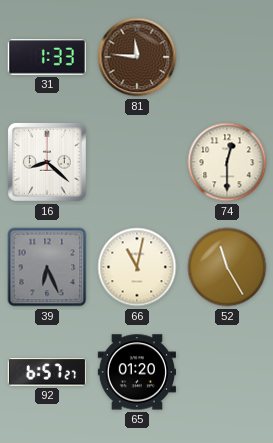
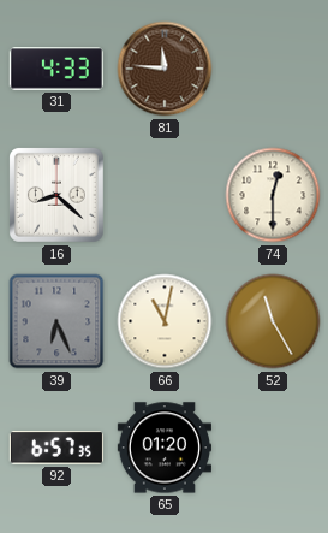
31: 1:33 -> 4:33 (56, 69)
92: 6:57:27 -> 6:57:35 (56, 448)
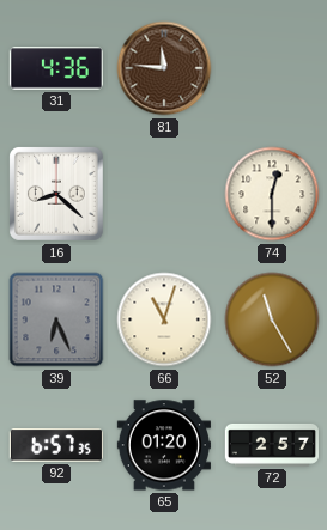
31: 4:33 -> 4:36 (56, 68)
66: 11:02 -> 11:03 (164, 319)
72: none -> 2:57 (271, 445)
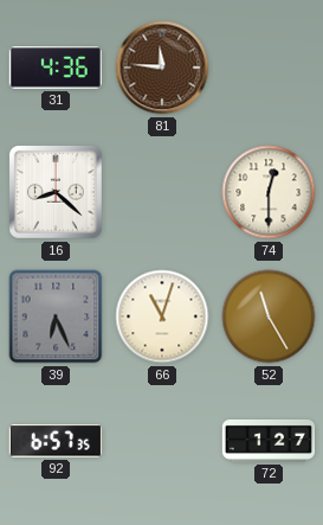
65: 01:20 -> none (164, 445)
72: 2:57 -> 1:27 (267, 441)
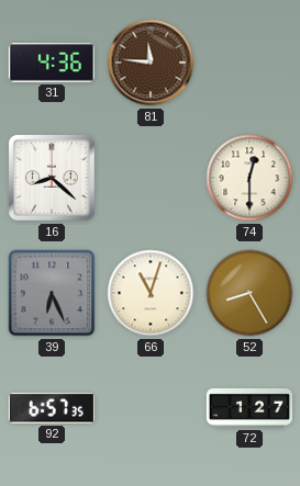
52: 11:25 -> 8:25 (249, 293)
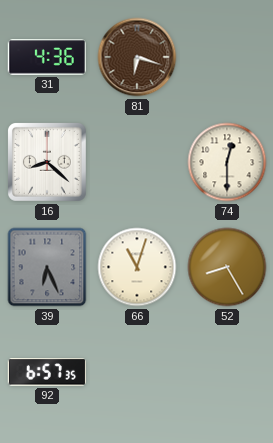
81: 11:46 -> 6:18 (137, 57)
72: 1:27 -> none (248, 408)
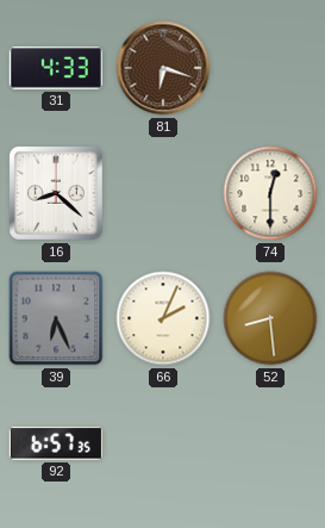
31: 4:36 -> 4:33 (56, 68)
66: 11:03 -> 2:04 (163, 318)
52: 8:25 -> 8:29 (270, 318)
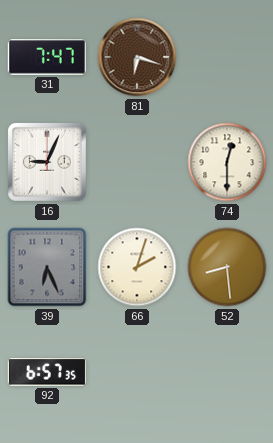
31: 4:33 -> 7:47 (47, 57)
16: 8:22 -> 9:04 (47, 162)
66: 2:04 -> 2:03 (137, 267)
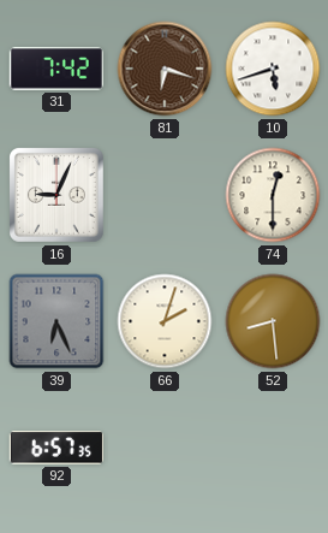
31: 7:47 -> 7:42 (56, 69)
10: none -> 5:42 (273, 69)
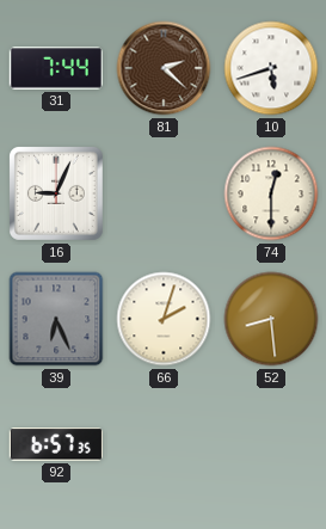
31: 7:42 -> 7:44 (56, 68)
81: 6:18 -> 2:22 (164, 68)
